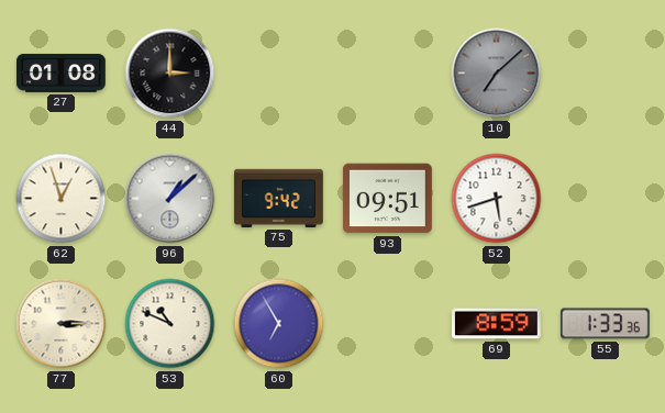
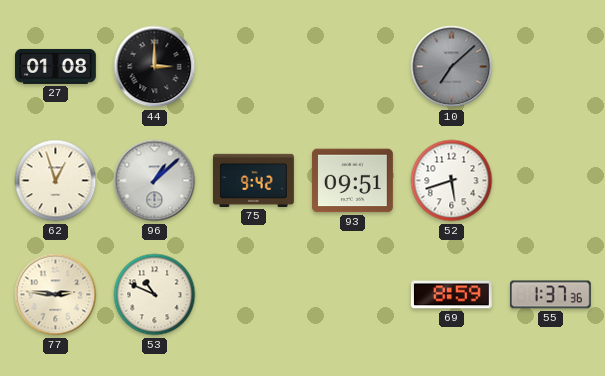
77: 3:15 -> 2:46 (56, 295)
60: 6:55 -> none (279, 324)
55: 1:33 -> 1:37 (550, 295)
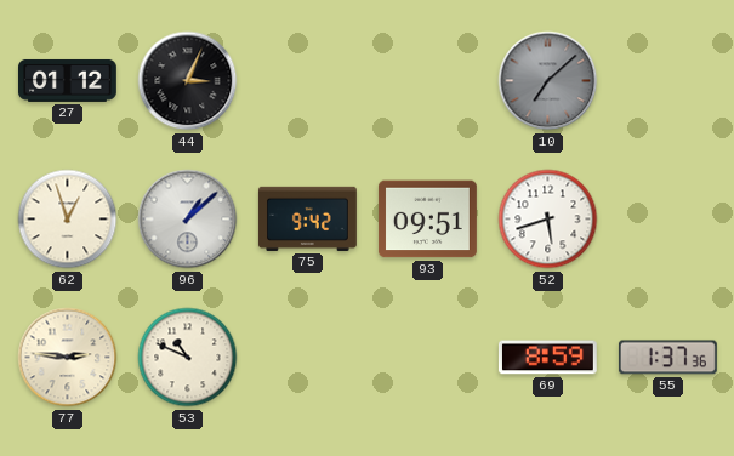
27: 01:08 -> 01:12 (68, 80)
44: 3:00 -> 3:04 (188, 81)
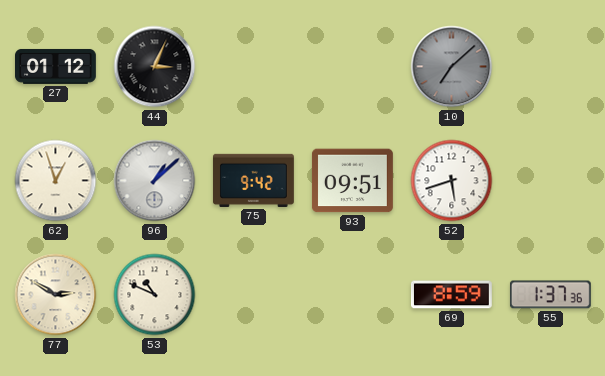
77: 2:46 -> 2:50 (56, 295)
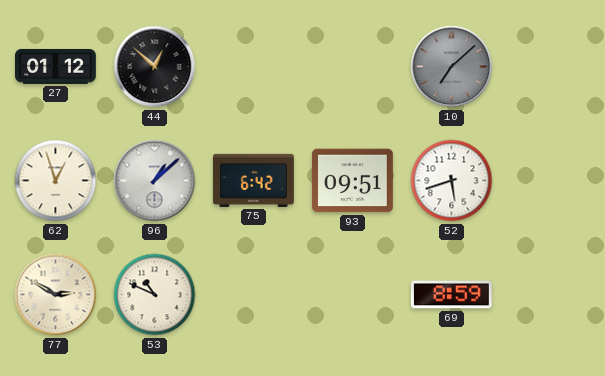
44: 3:04 -> 12:52 (155, 67)
75: 9:42 -> 6:42 (253, 180)
55: 1:37 -> none (550, 295)
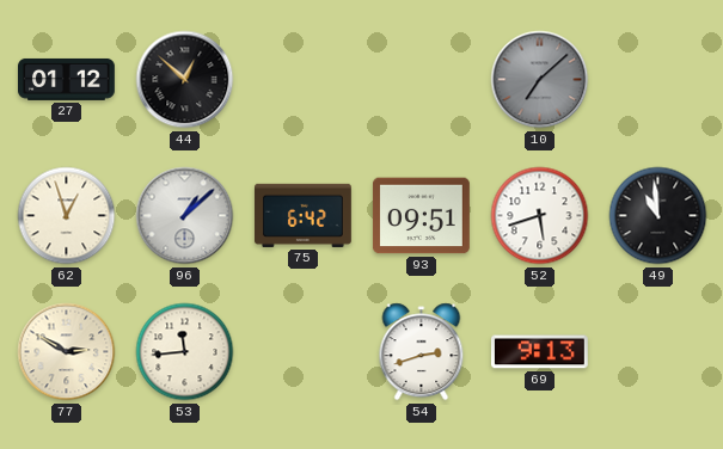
49: none -> 10:59 (658, 216)
53: 10:49 -> 11:44 (185, 352)
54: none -> 2:42 (422, 352)
69: 8:59 -> 9:13 (539, 352)
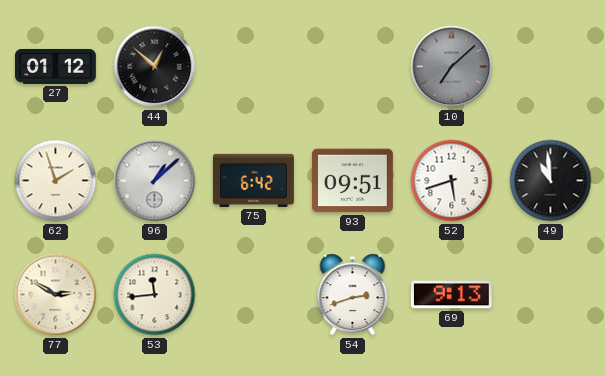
62: 12:57 -> 1:57 (56, 181)
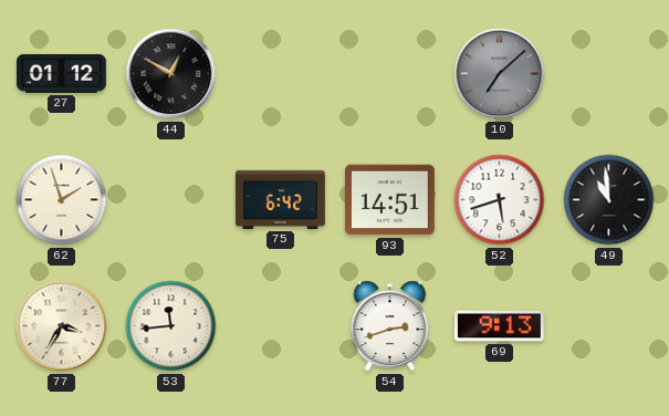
44: 12:52 -> 12:50 (171, 74)
96: 1:08 -> none (155, 181)
93: 09:51 -> 14:51 (389, 200)
77: 2:50 -> 3:35 (62, 326)
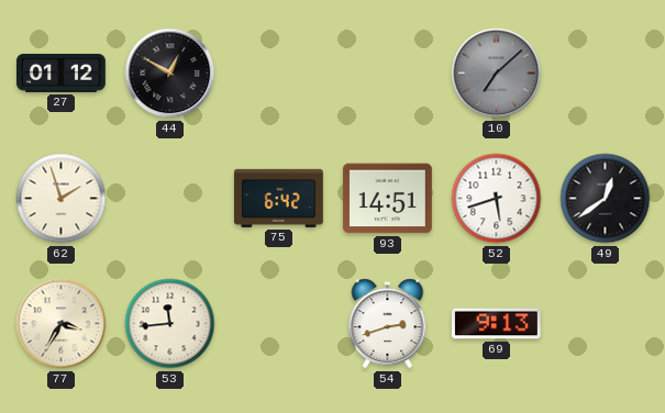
49: 10:59 -> 12:39 (606, 199)
